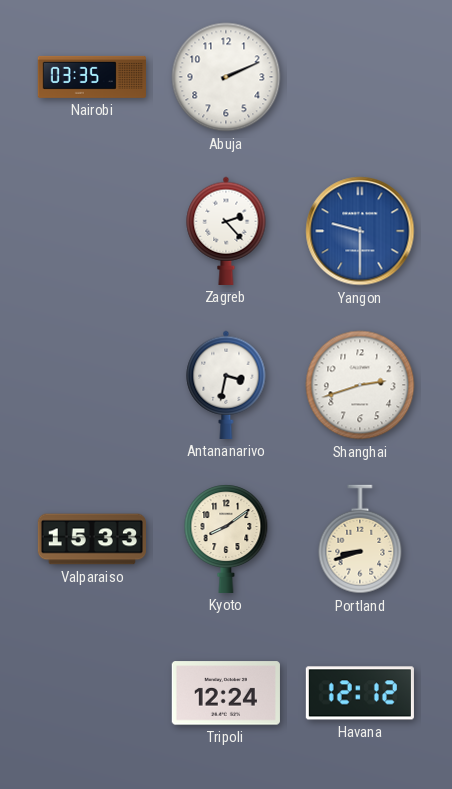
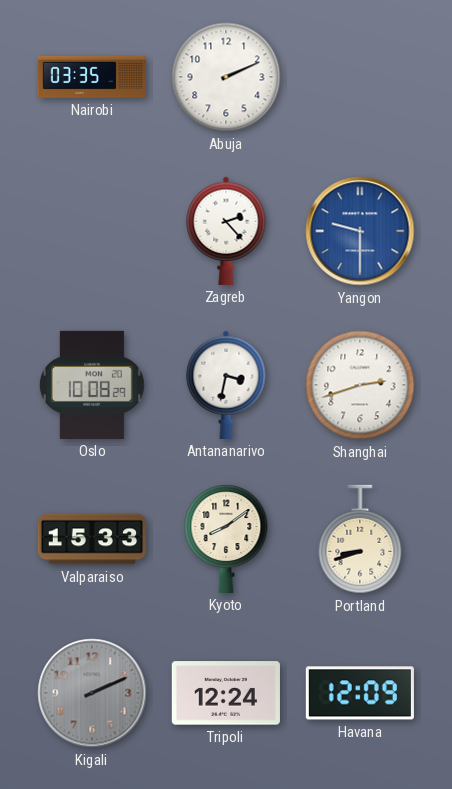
Oslo: none -> 10:08 (92, 385)
Kigali: none -> 2:11 (92, 693)
Havana: 12:12 -> 12:09 (360, 693)
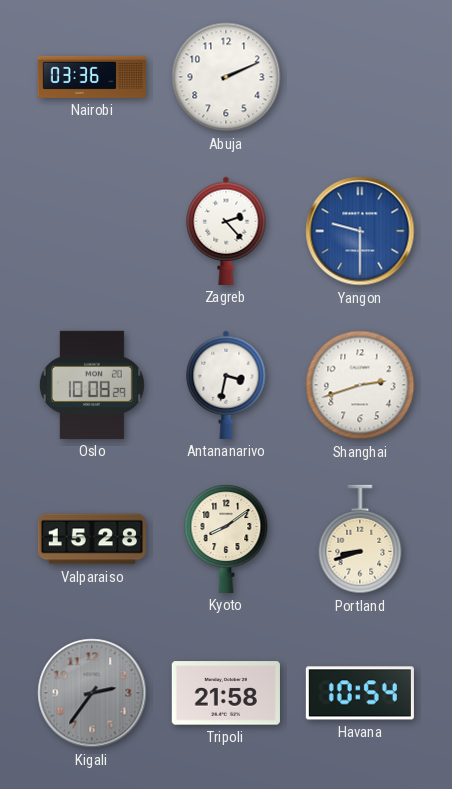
Nairobi: 03:35 -> 03:36 (92, 77)
Valparaiso: 15:33 -> 15:28 (92, 539)
Kigali: 2:11 -> 2:36 (92, 693)
Tripoli: 12:24 -> 21:58 (226, 693)
Havana: 12:09 -> 10:54 (360, 693)
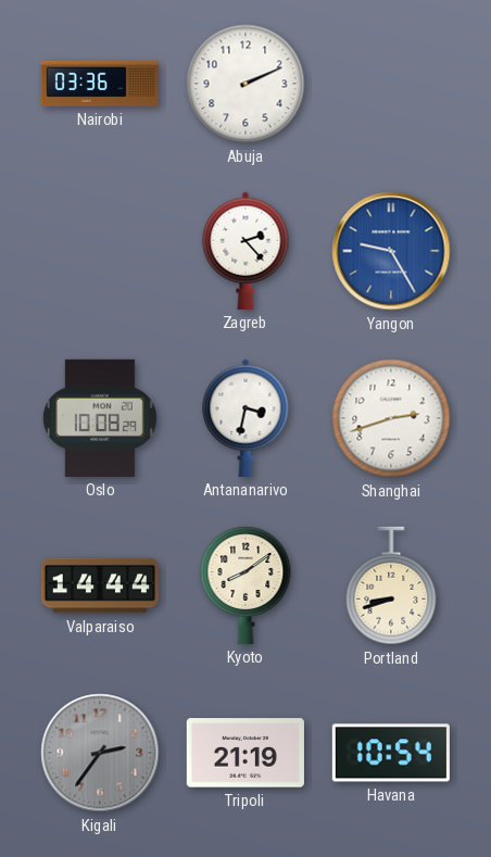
Yangon: 9:30 -> 9:25 (391, 251)
Valparaiso: 15:28 -> 14:44 (100, 585)
Tripoli: 21:58 -> 21:19 (246, 753)
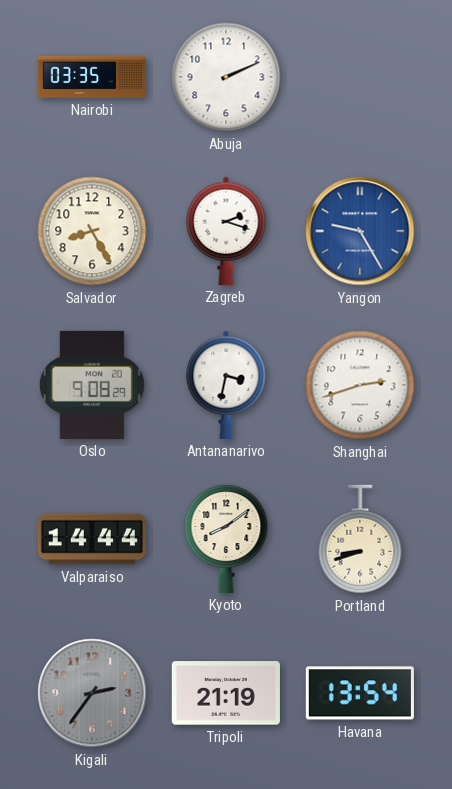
Nairobi: 03:36 -> 03:35 (92, 77)
Salvador: none -> 8:25 (92, 231)
Zagreb: 2:23 -> 2:18 (226, 231)
Oslo: 10:08 -> 9:08 (92, 385)
Havana: 10:54 -> 13:54 (360, 693)
